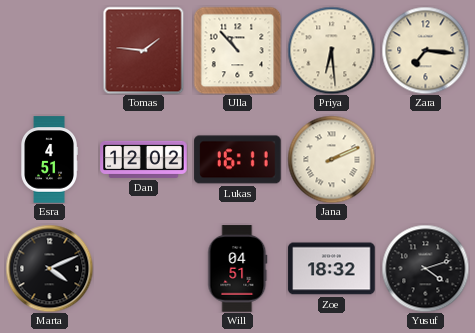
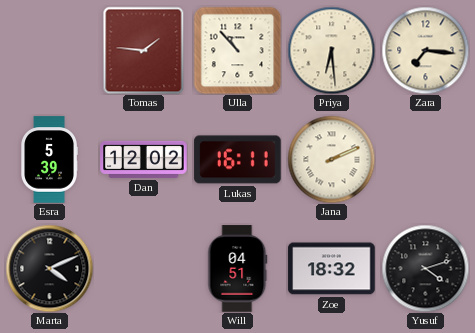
Esra: 4:51 -> 5:39 (49, 160)
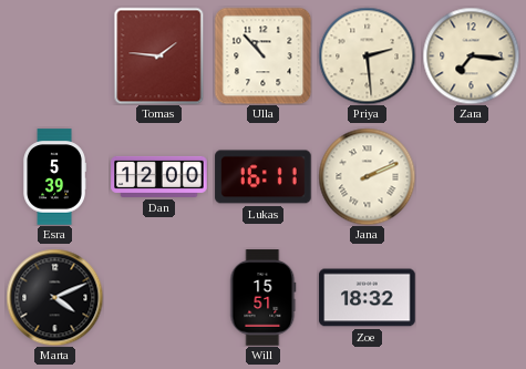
Priya: 6:29 -> 2:29 (367, 55)
Dan: 12:02 -> 12:00 (159, 176)
Will: 04:51 -> 15:51 (264, 298)
Yusuf: 4:12 -> none (425, 268)
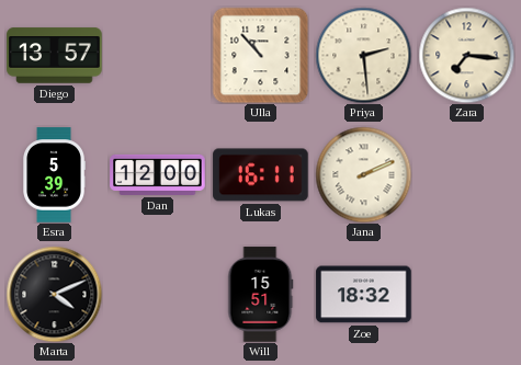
Diego: none -> 13:57 (55, 56)
Tomas: 1:46 -> none (159, 55)
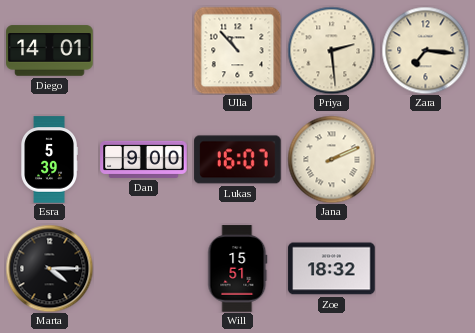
Diego: 13:57 -> 14:01 (50, 51)
Dan: 12:00 -> 9:00 (144, 159)
Lukas: 16:11 -> 16:07 (238, 160)
Marta: 4:11 -> 4:15 (49, 268)
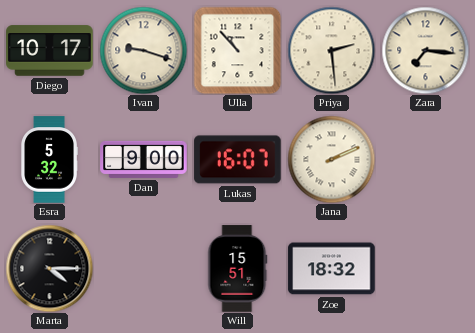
Diego: 14:01 -> 10:17 (50, 51)
Ivan: none -> 9:18 (143, 50)
Esra: 5:39 -> 5:32 (49, 160)
